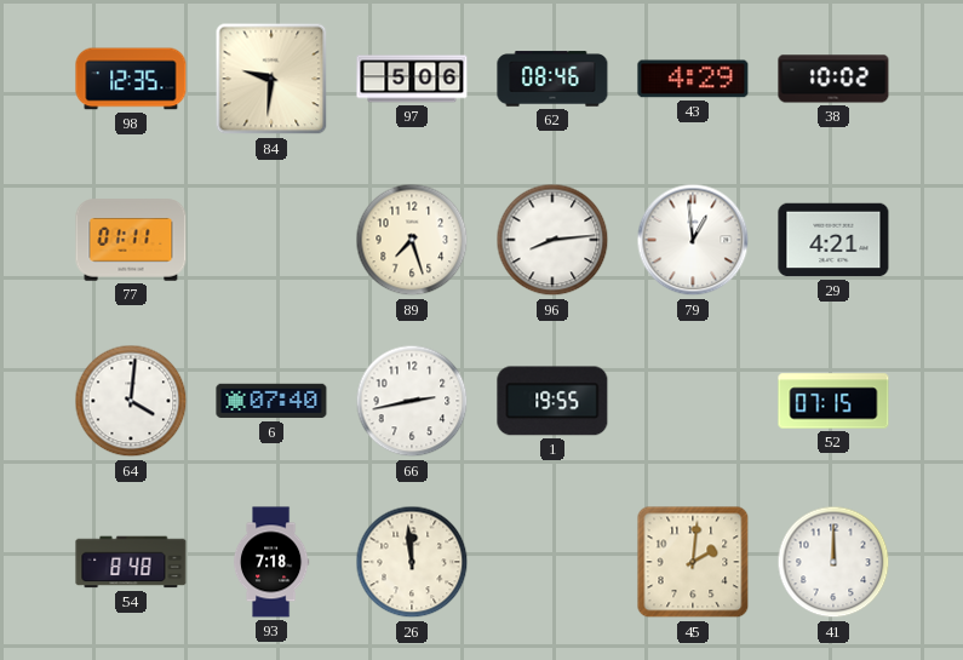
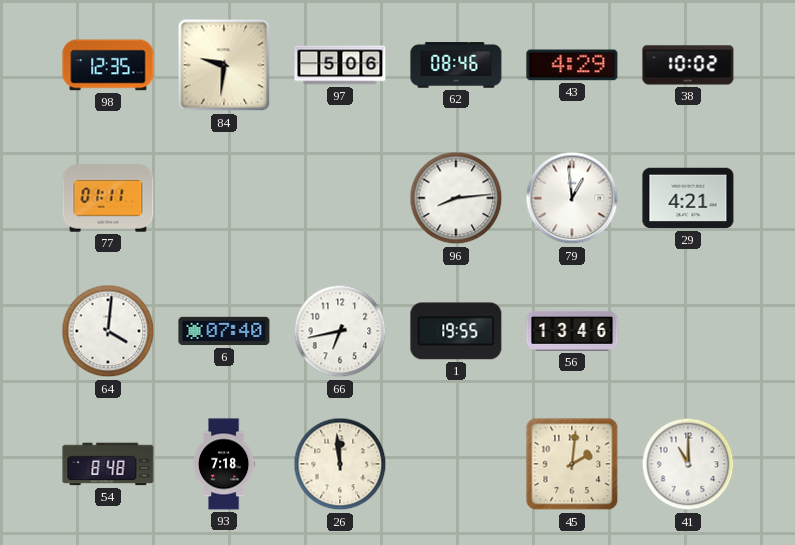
89: 7:27 -> none (412, 240)
66: 2:43 -> 6:43 (340, 331)
56: none -> 13:46 (572, 331)
52: 07:15 -> none (833, 401)
41: 12:00 -> 11:00 (688, 464)
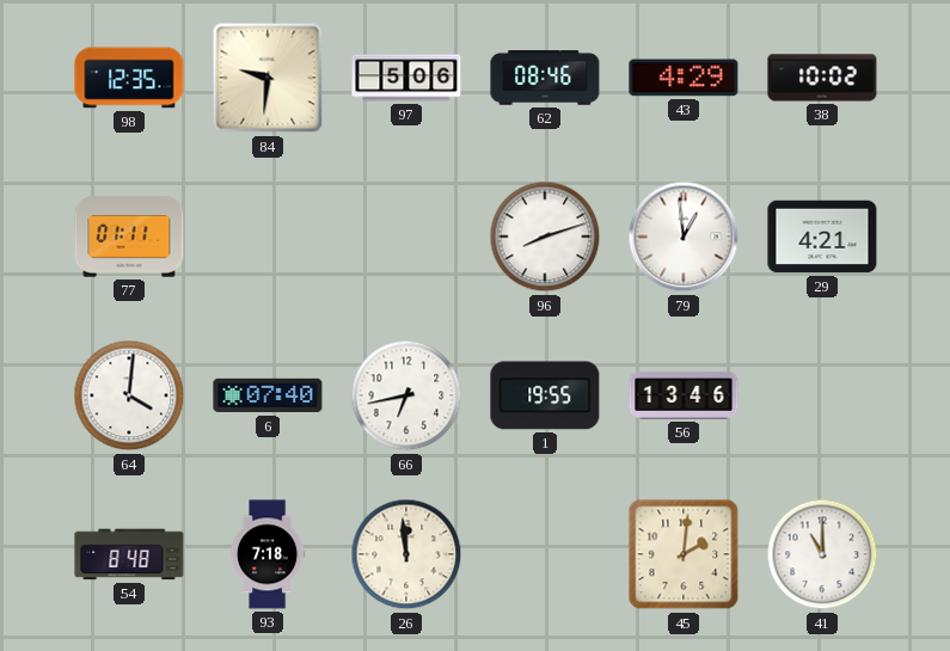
96: 8:14 -> 8:12 (545, 237)
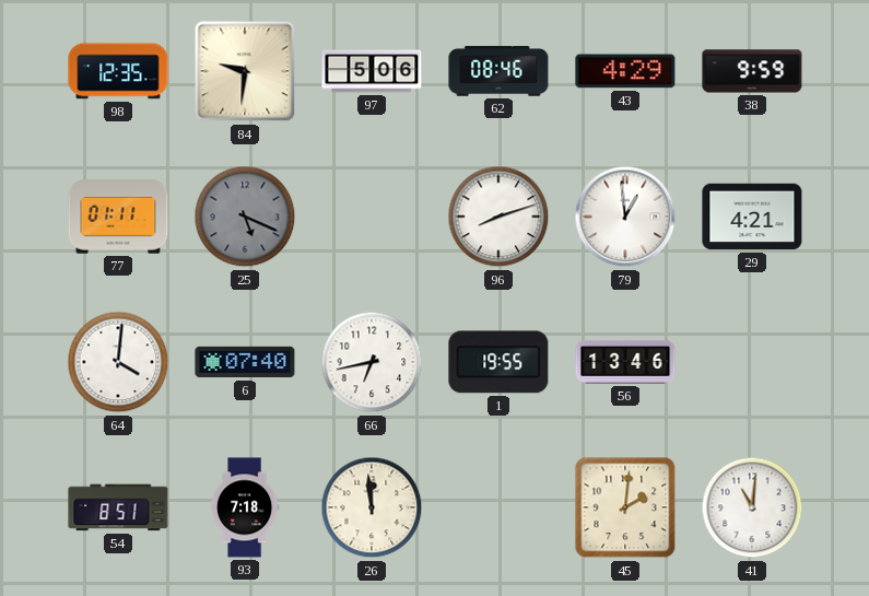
38: 10:02 -> 9:59 (752, 71)
25: none -> 5:19 (245, 217)
54: 8:48 -> 8:51 (118, 507)
41: 11:00 -> 11:01 (752, 507)
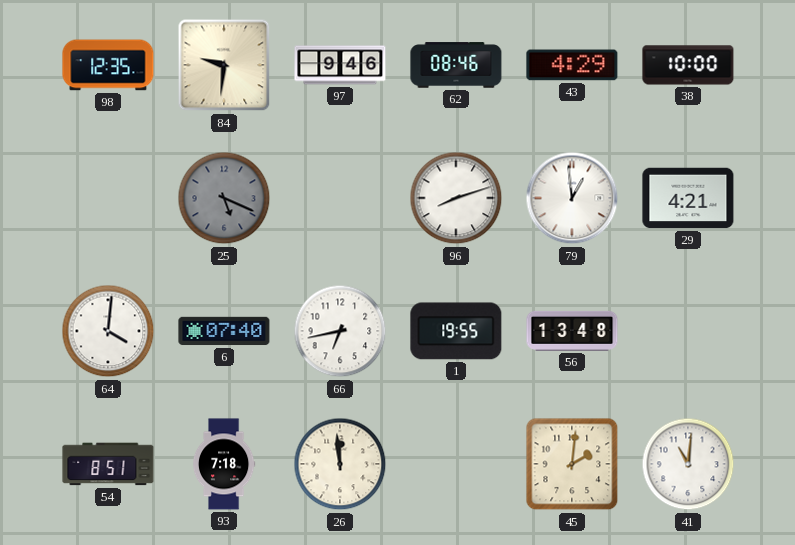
97: 5:06 -> 9:46 (340, 65)
38: 9:59 -> 10:00 (688, 65)
77: 01:11 -> none (118, 217)
56: 13:46 -> 13:48 (572, 331)
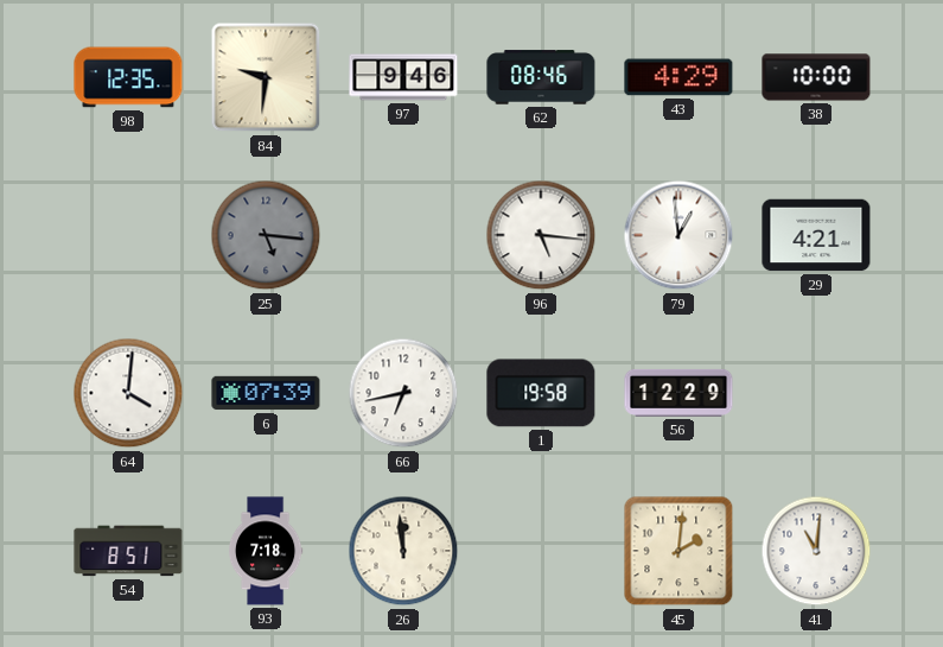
25: 5:19 -> 5:16 (266, 235)
96: 8:12 -> 5:16 (541, 235)
6: 07:40 -> 07:39 (266, 393)
1: 19:55 -> 19:58 (541, 393)
56: 13:48 -> 12:29 (678, 393)
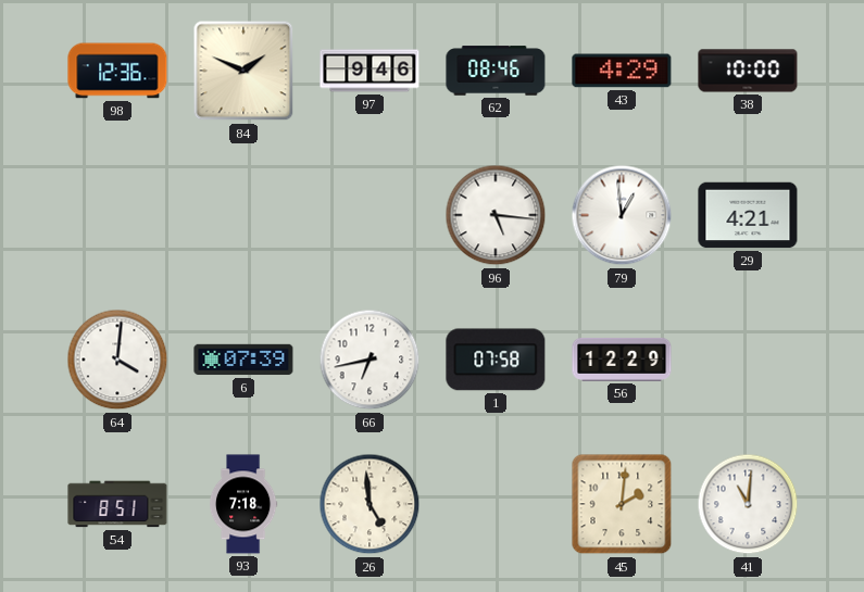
98: 12:35 -> 12:36 (117, 71)
84: 9:31 -> 1:49 (243, 71)
25: 5:16 -> none (266, 235)
1: 19:58 -> 07:58 (496, 360)
26: 11:59 -> 4:59 (370, 504)
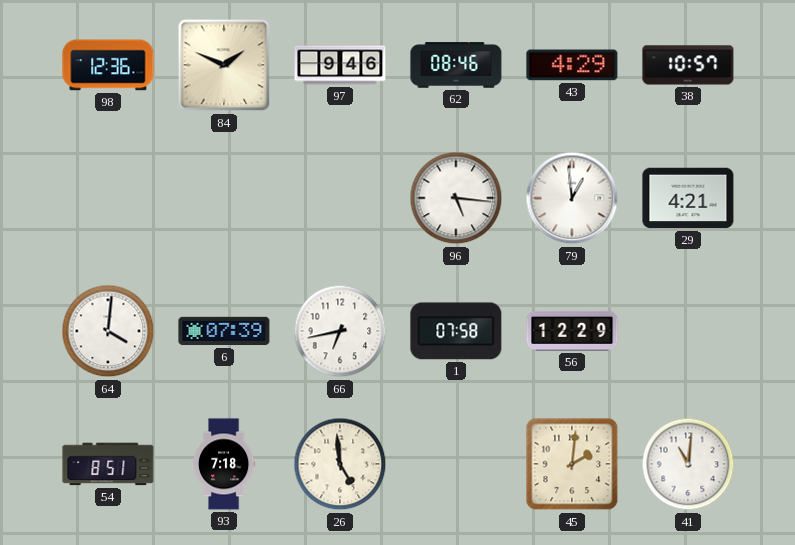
38: 10:00 -> 10:57 (688, 65)
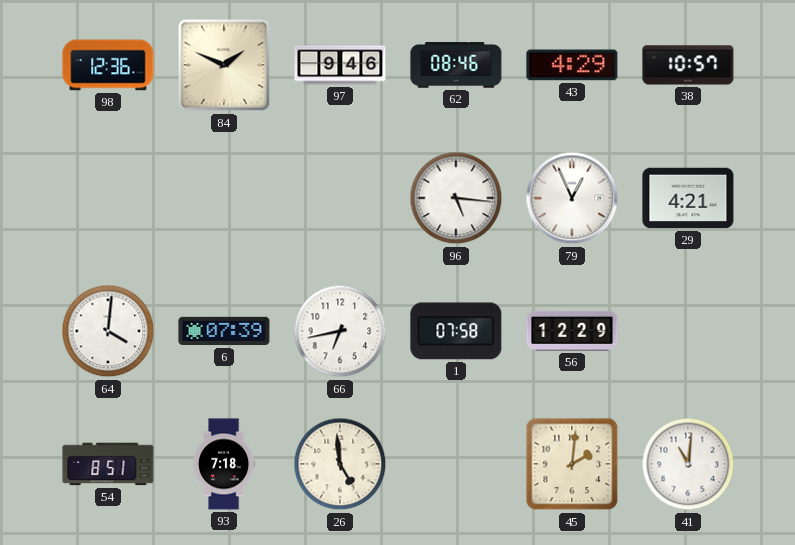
79: 12:59 -> 12:56 (572, 198)
